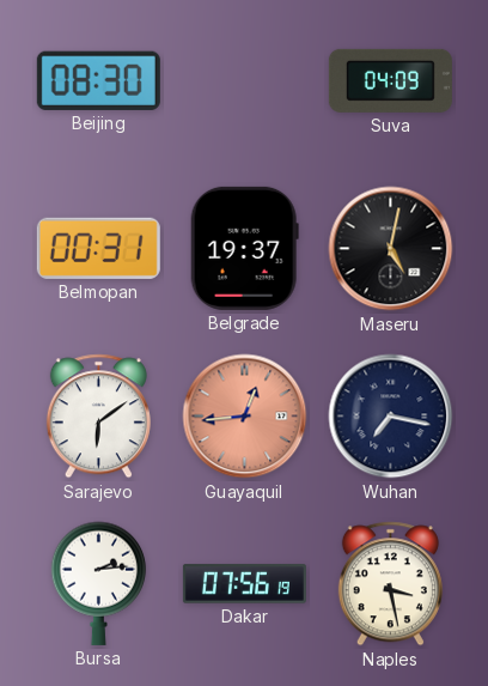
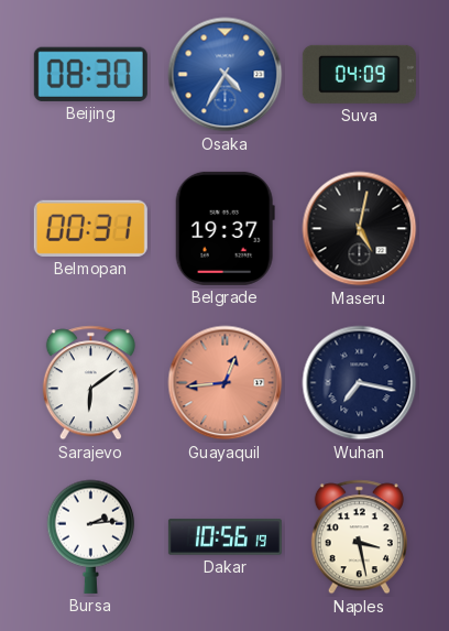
Osaka: none -> 4:35 (226, 75)
Dakar: 07:56 -> 10:56 (225, 537)
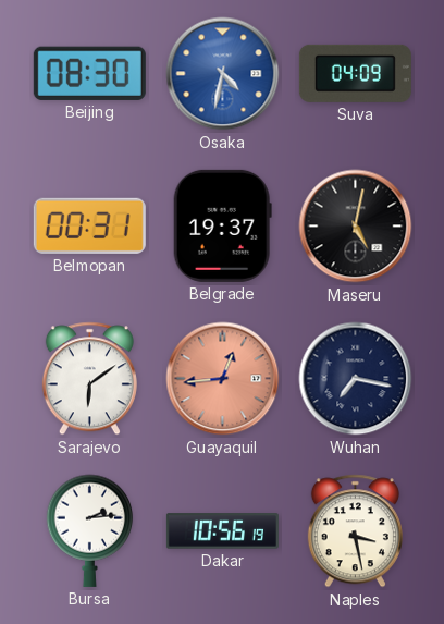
Osaka: 4:35 -> 4:32 (223, 74)
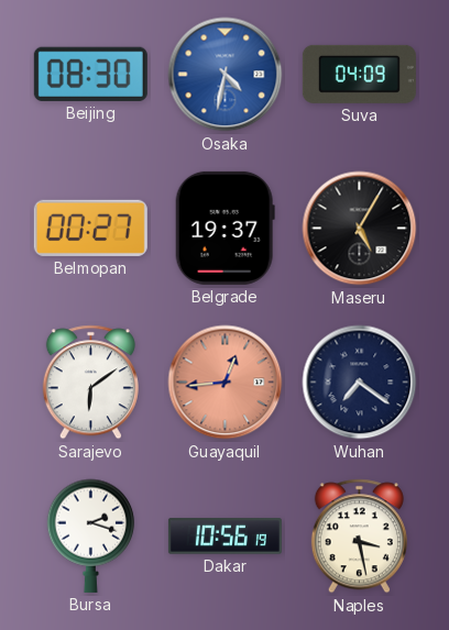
Belmopan: 00:31 -> 00:27 (90, 228)
Maseru: 5:02 -> 5:05 (360, 229)
Wuhan: 7:17 -> 7:21 (360, 383)
Bursa: 2:14 -> 2:18 (91, 535)
